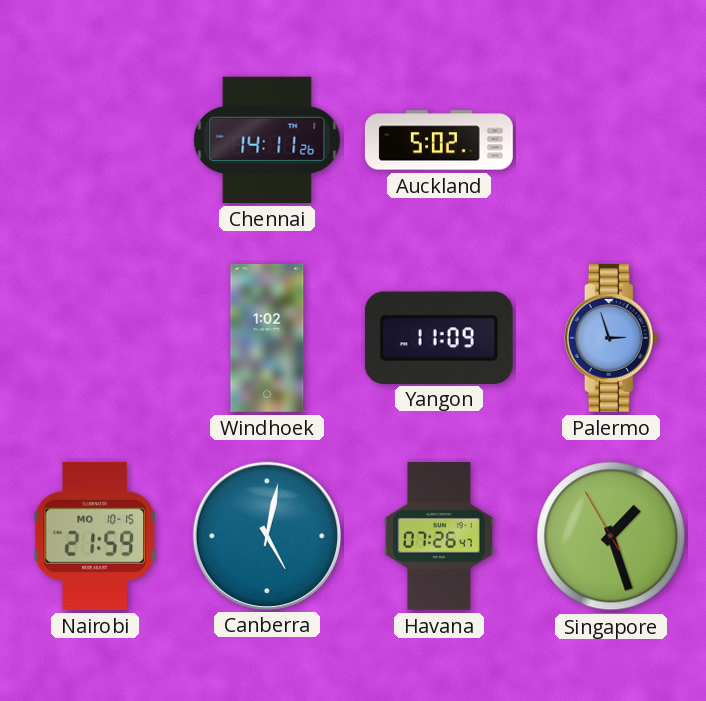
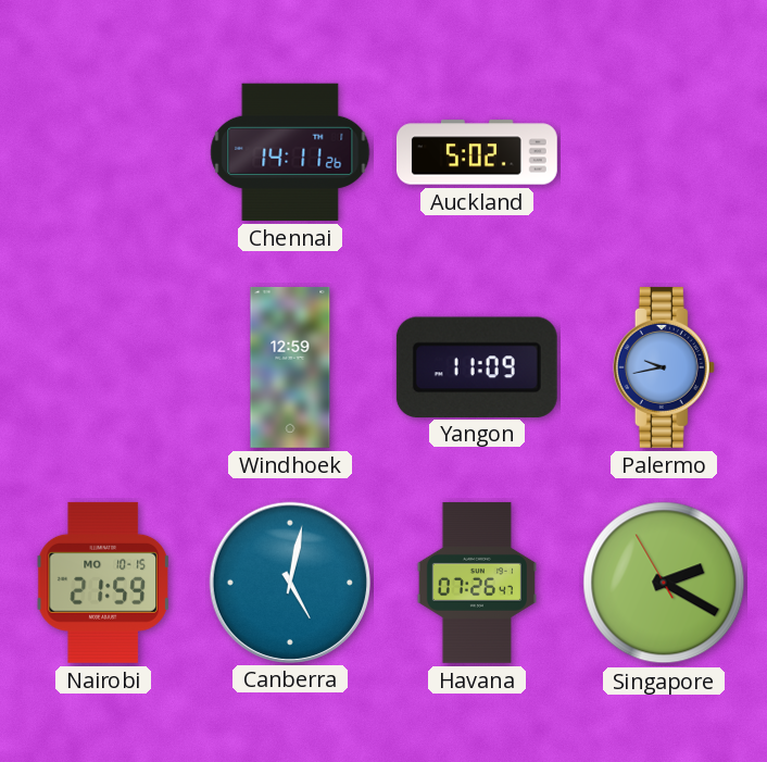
Windhoek: 1:02 -> 12:59 (290, 367)
Palermo: 2:57 -> 9:43 (664, 367)
Singapore: 1:26 -> 2:19 (664, 583)
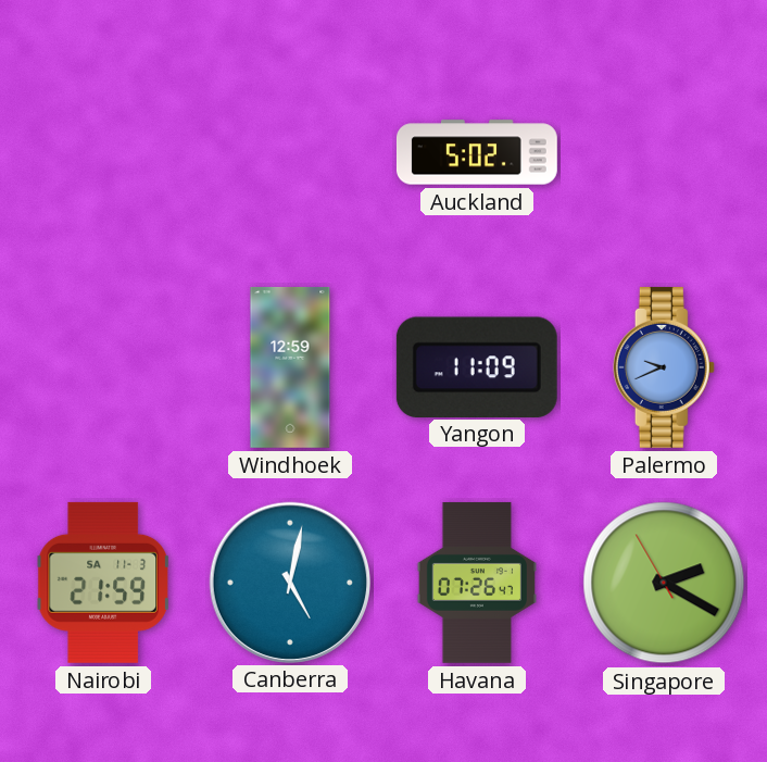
Chennai: 14:11 -> none (290, 152)
Palermo: 9:43 -> 9:41 (664, 367)
Nairobi date: MO 10-15 -> SA 11-3 (103, 583)
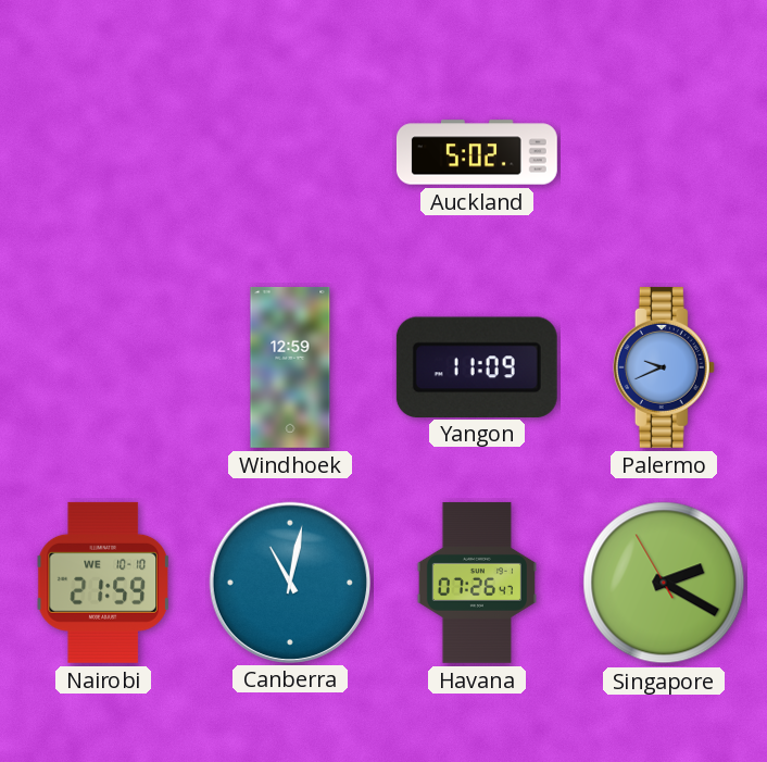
Nairobi date: SA 11-3 -> WE 10-10 (103, 583)
Canberra: 5:02 -> 11:02 (289, 582)
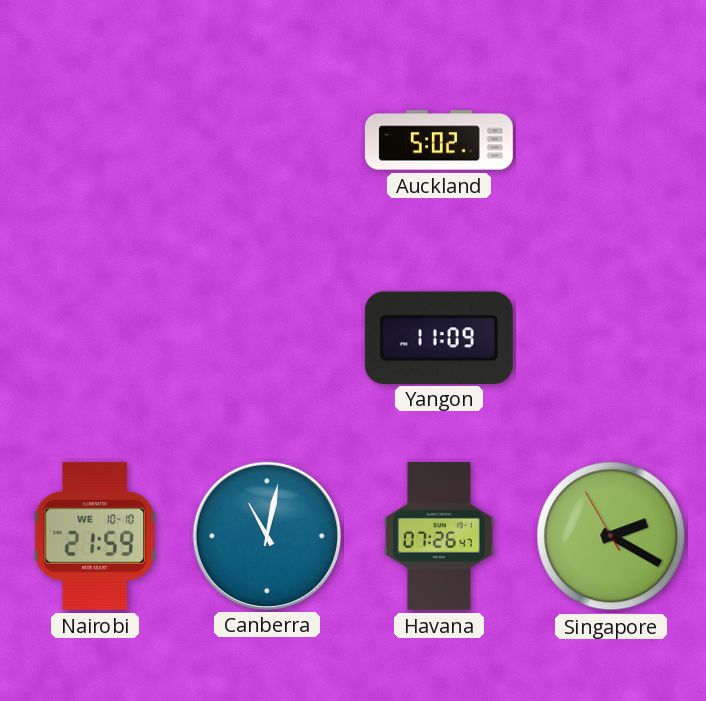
Windhoek: 12:59 -> none (290, 367)
Palermo: 9:41 -> none (664, 367)
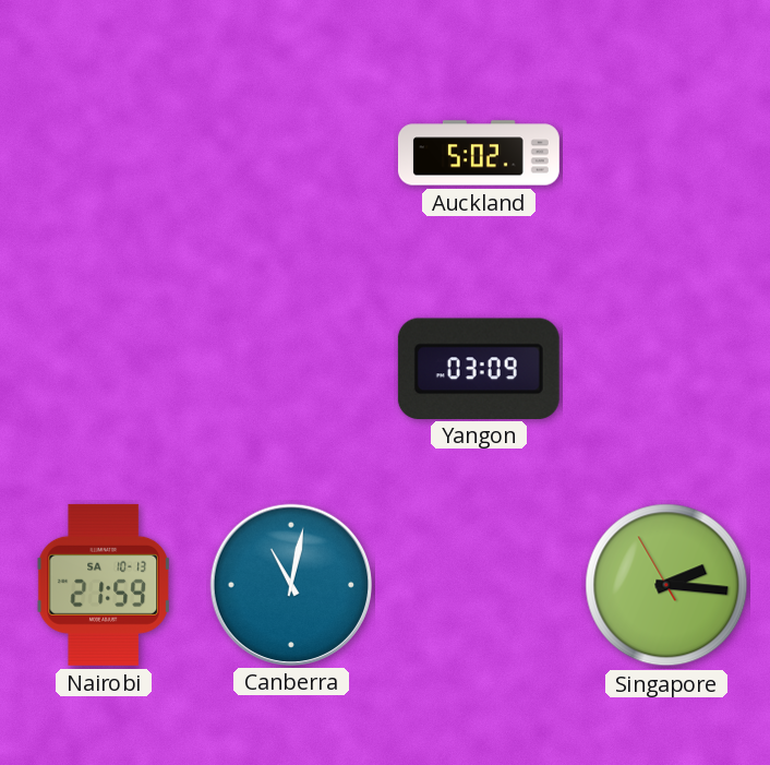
Yangon: 11:09 -> 03:09 (479, 368)
Nairobi date: WE 10-10 -> SA 10-13 (104, 585)
Havana: 07:26 -> none (439, 536)
Singapore: 2:19 -> 2:15 (666, 585)
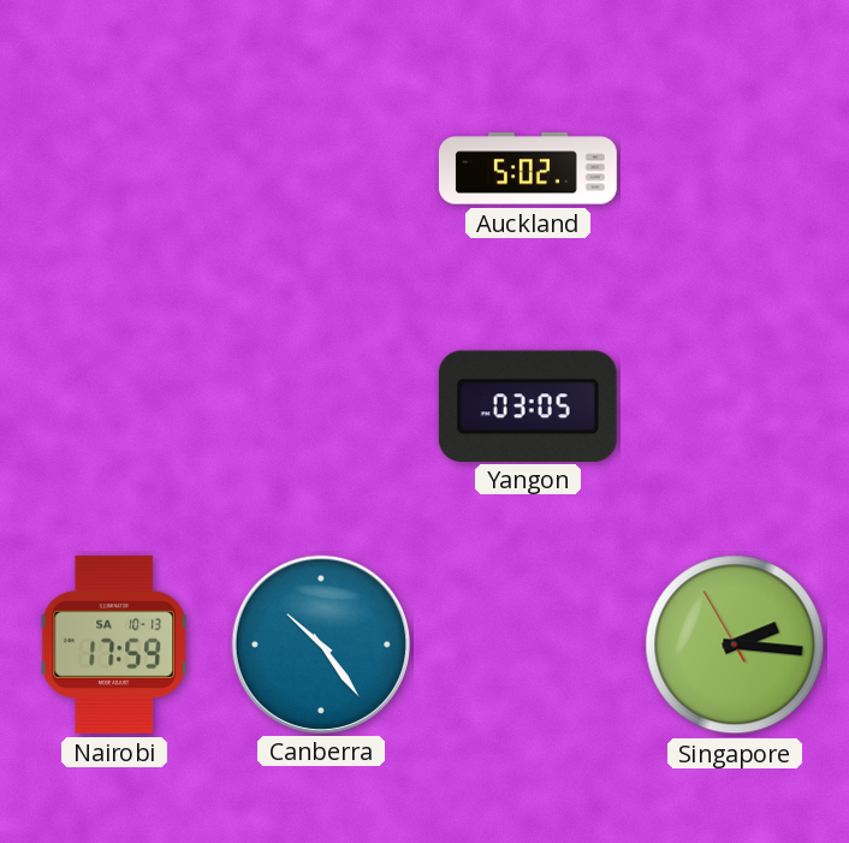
Yangon: 03:09 -> 03:05 (528, 405)
Nairobi: 21:59 -> 17:59 (114, 645)
Canberra: 11:02 -> 10:24 (320, 643)
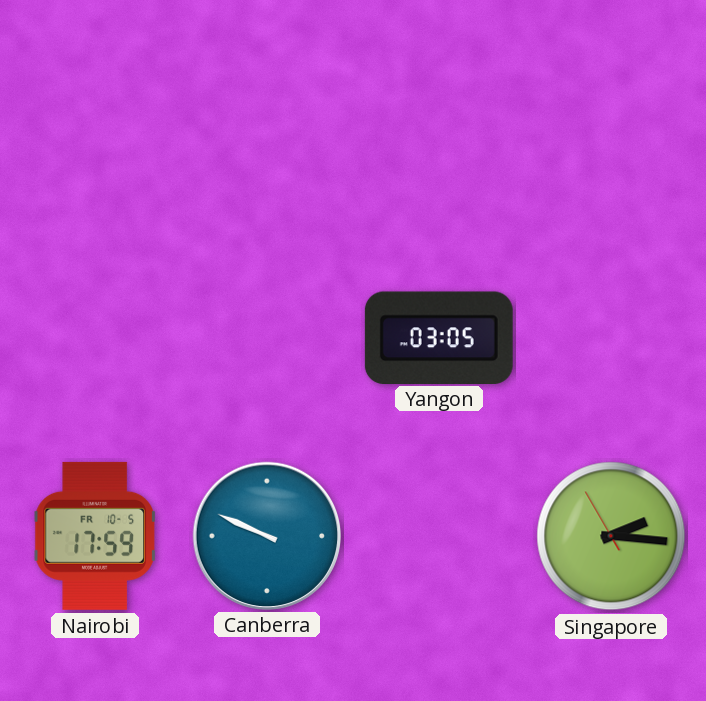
Auckland: 5:02 -> none (528, 168)
Nairobi date: SA 10-13 -> FR 10-5 (95, 536)
Canberra: 10:24 -> 9:49 (266, 535)
